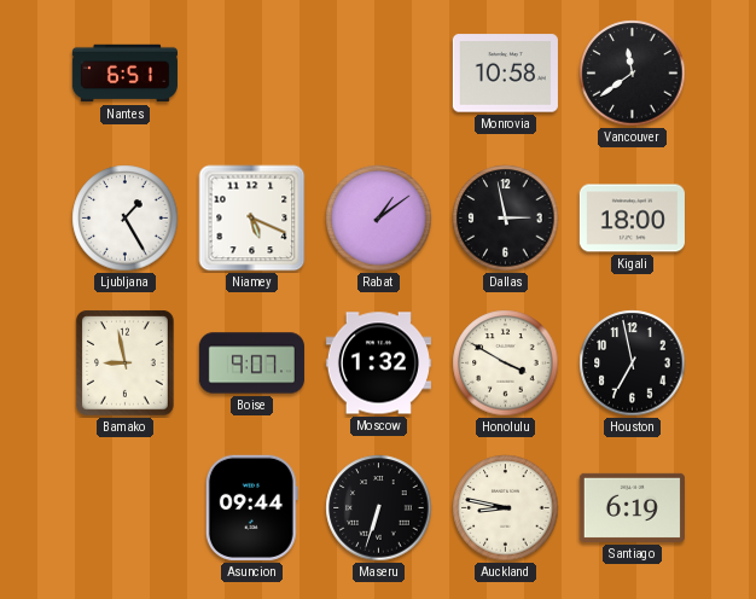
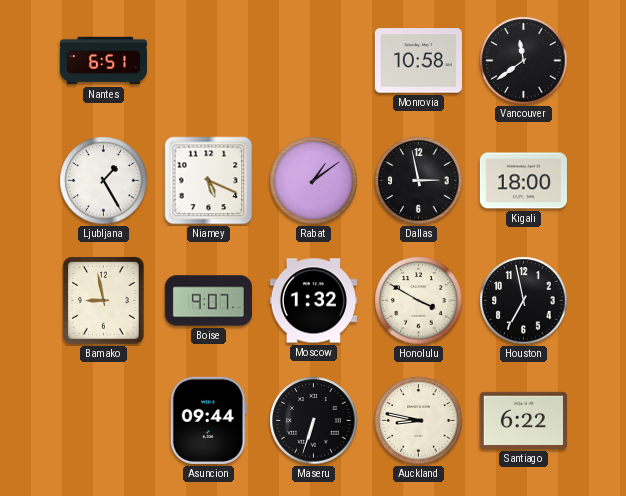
Santiago: 6:19 -> 6:22 (523, 420)
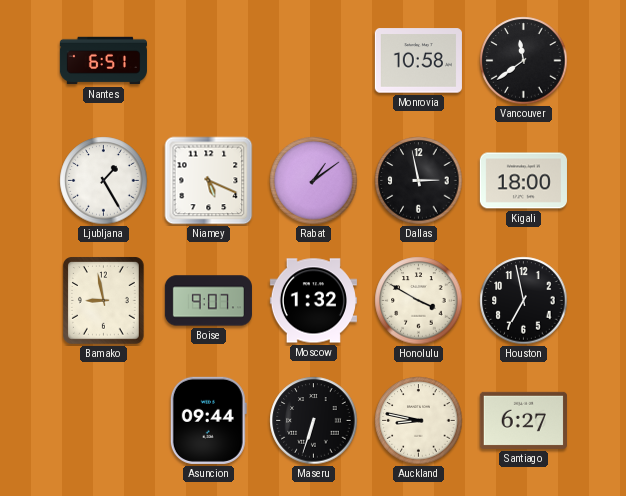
Santiago: 6:22 -> 6:27 (523, 420)
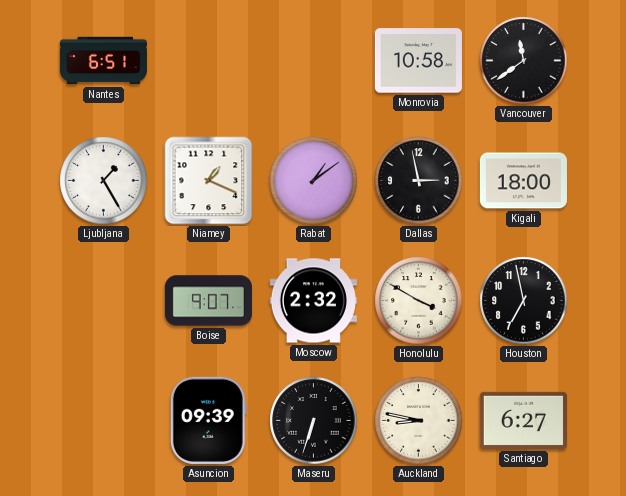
Niamey: 5:19 -> 1:19 (209, 181)
Bamako: 8:58 -> none (104, 301)
Moscow: 1:32 -> 2:32 (313, 301)
Asuncion: 09:44 -> 09:39 (208, 420)
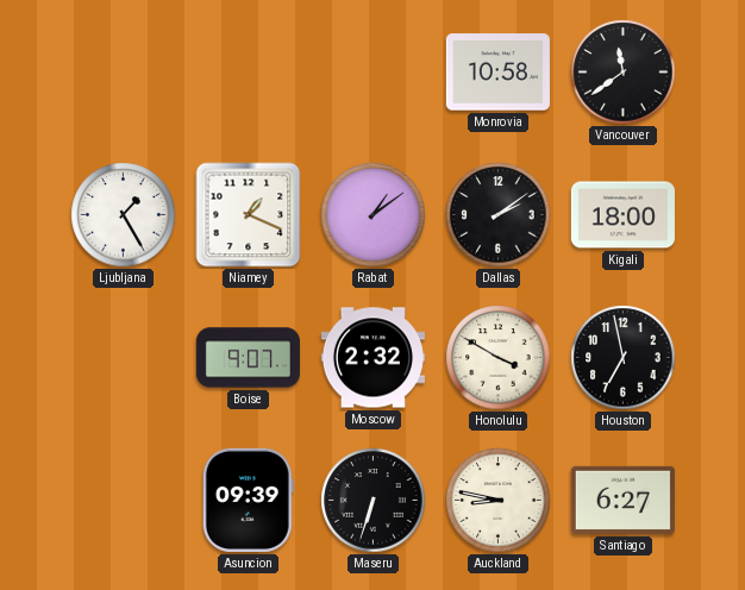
Nantes: 6:51 -> none (103, 61)
Dallas: 2:58 -> 2:09 (499, 215)
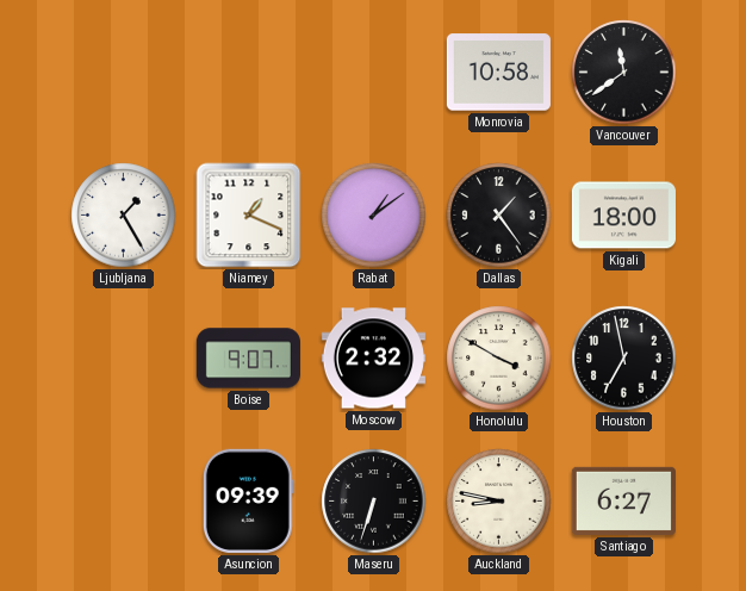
Dallas: 2:09 -> 1:24 (499, 216)
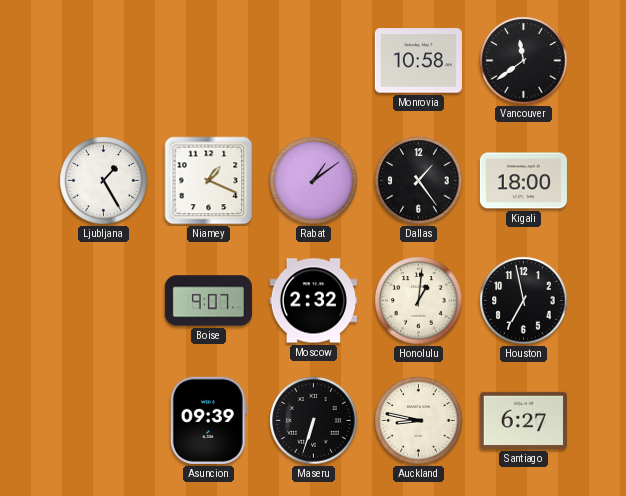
Honolulu: 3:50 -> 1:01 (419, 301)
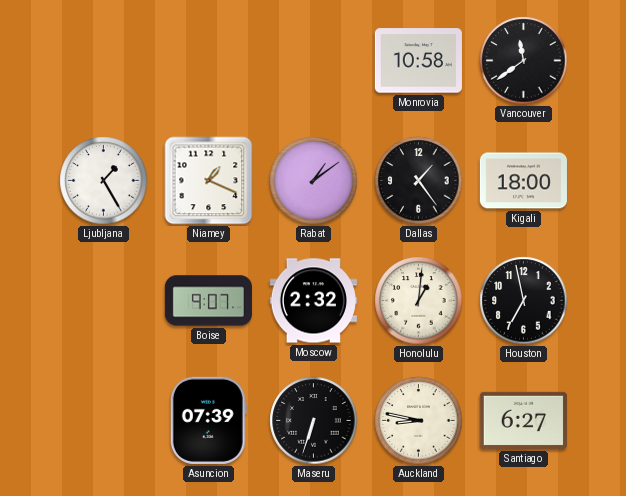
Asuncion: 09:39 -> 07:39 (208, 420)
